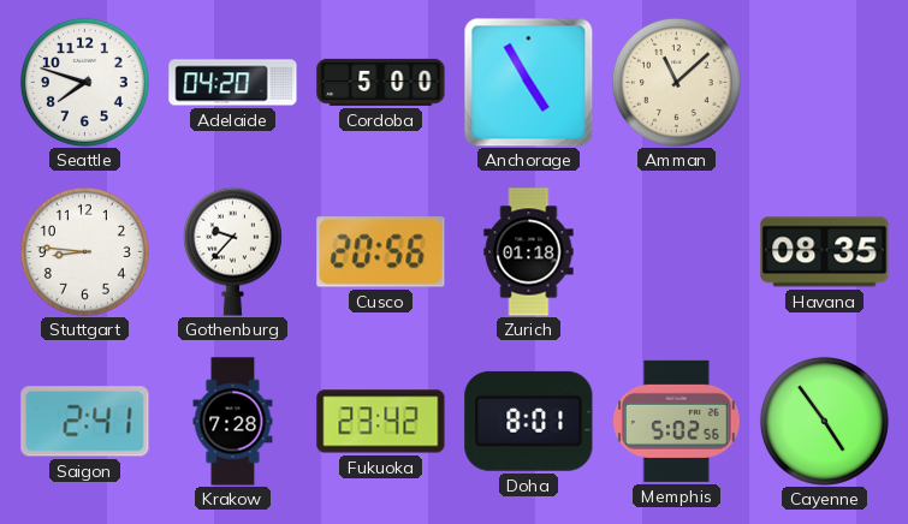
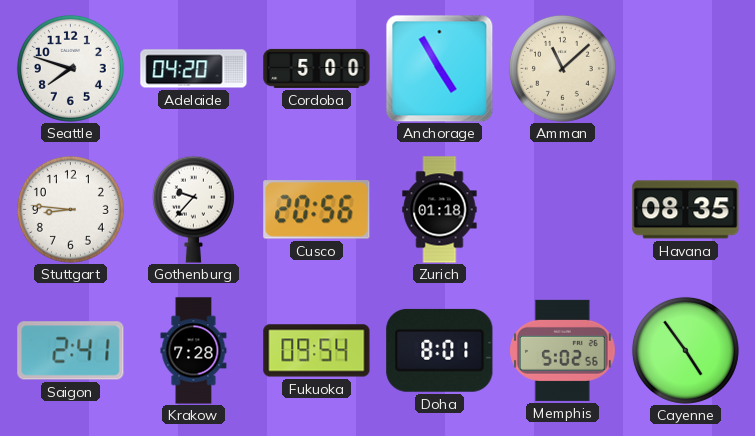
Fukuoka: 23:42 -> 09:54 (317, 351)
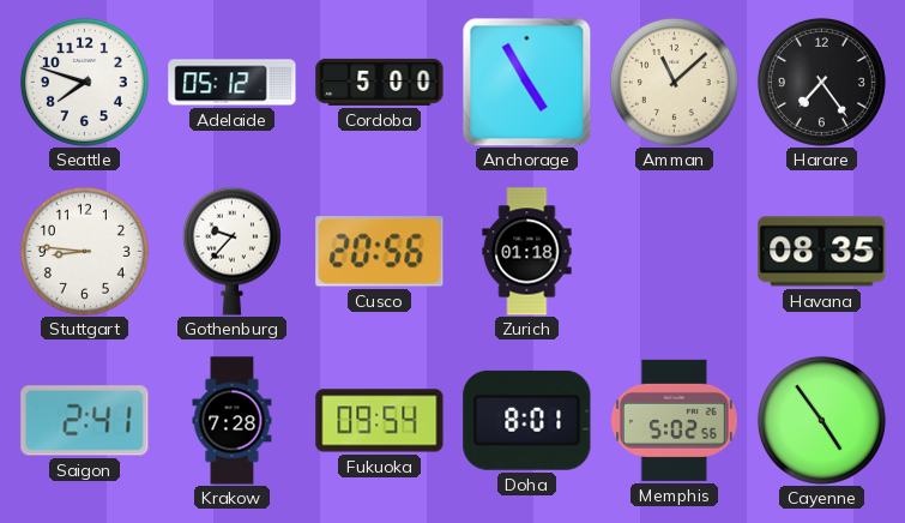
Adelaide: 04:20 -> 05:12 (233, 83)
Harare: none -> 7:24 (821, 82)
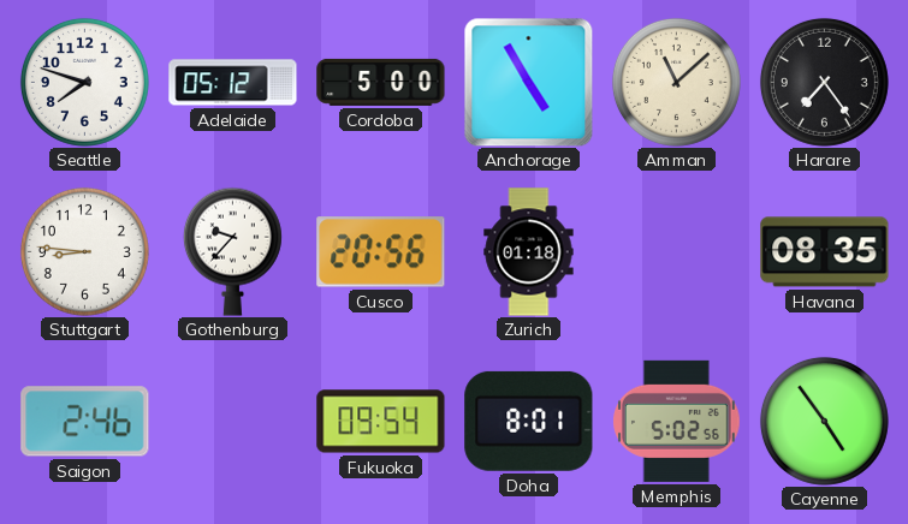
Saigon: 2:41 -> 2:46 (85, 422)
Krakow: 7:28 -> none (233, 421)
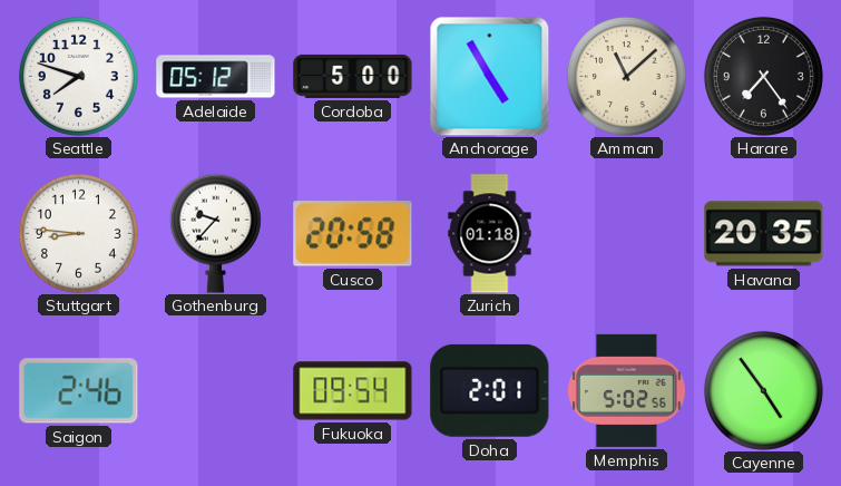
Cusco: 20:56 -> 20:58 (353, 234)
Havana: 08:35 -> 20:35 (764, 234)
Doha: 8:01 -> 2:01 (490, 390)
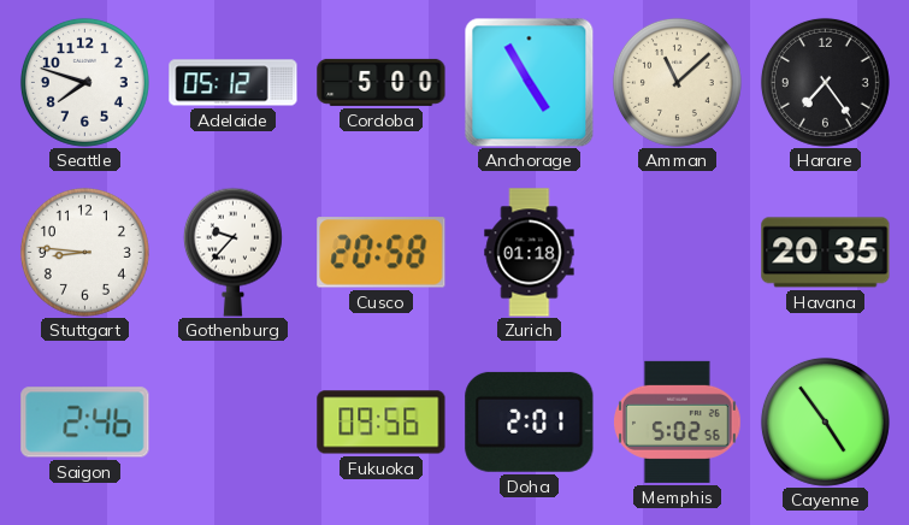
Fukuoka: 09:54 -> 09:56 (382, 423)
